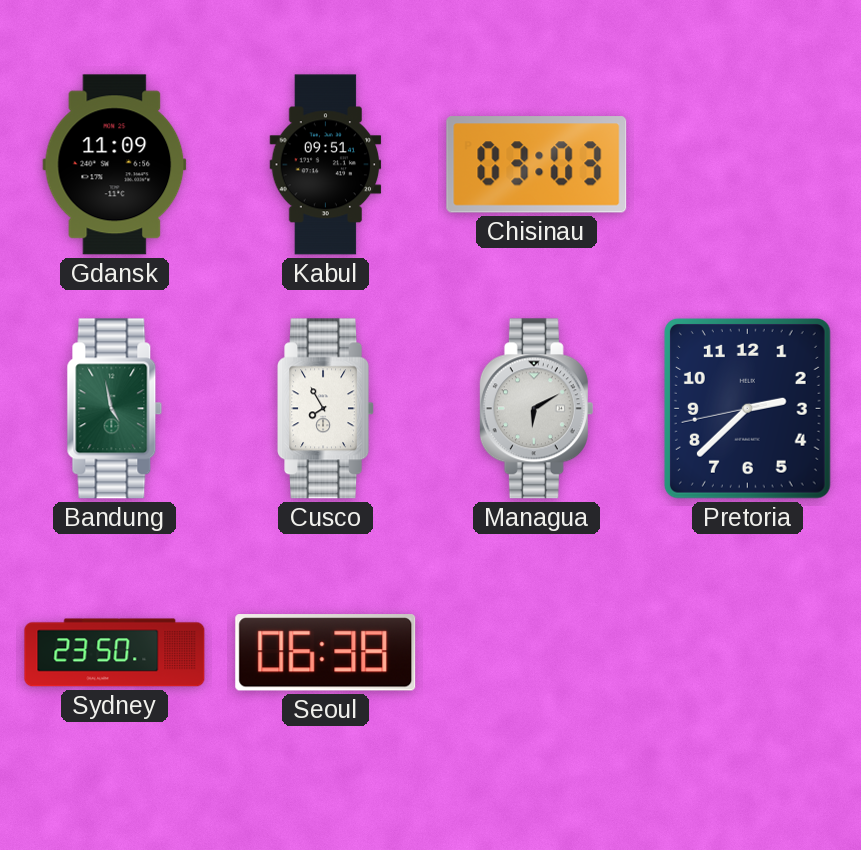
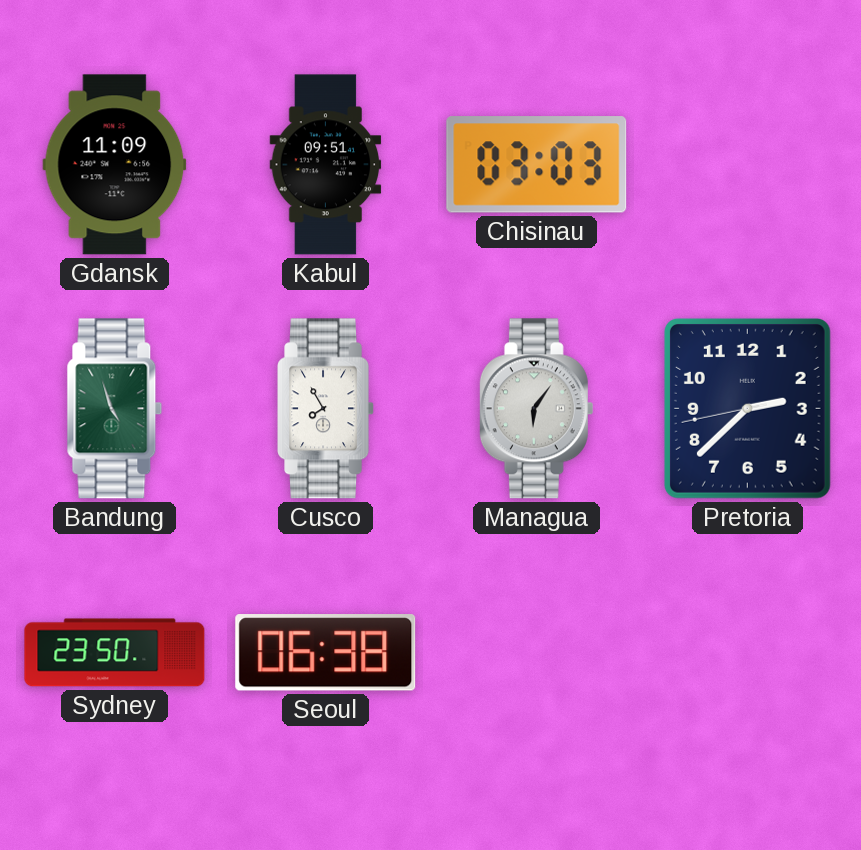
Bandung: 4:58 -> 4:57 (115, 409)
Managua: 6:10 -> 6:06 (536, 409)
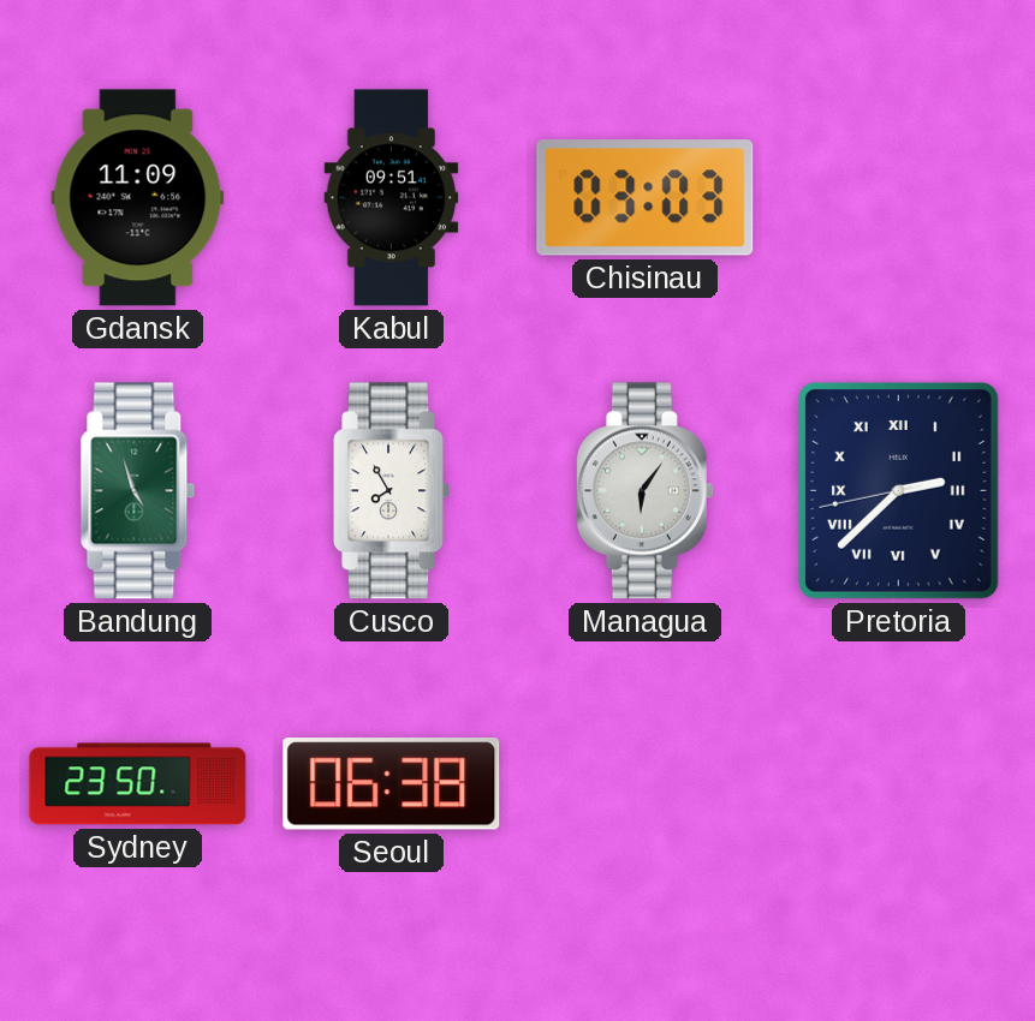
Pretoria numerals: Arabic -> Roman (898, 490)
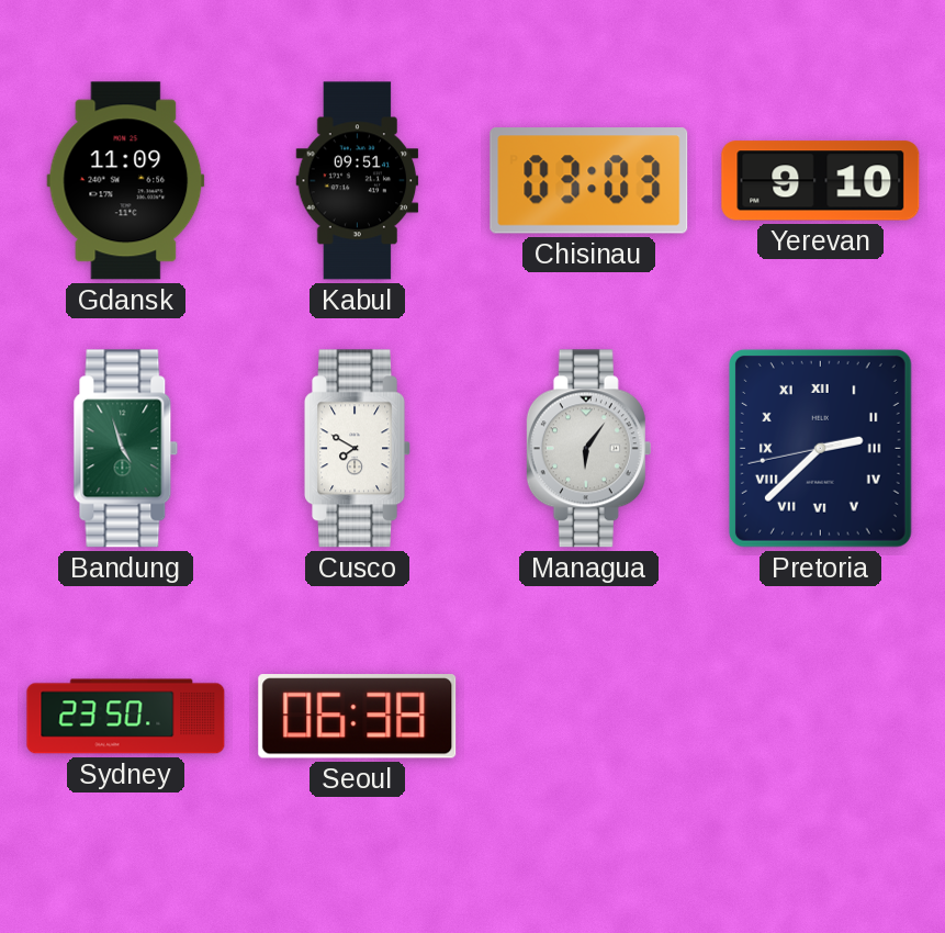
Yerevan: none -> 9:10 (821, 181)
Cusco: 7:55 -> 7:50 (358, 449)
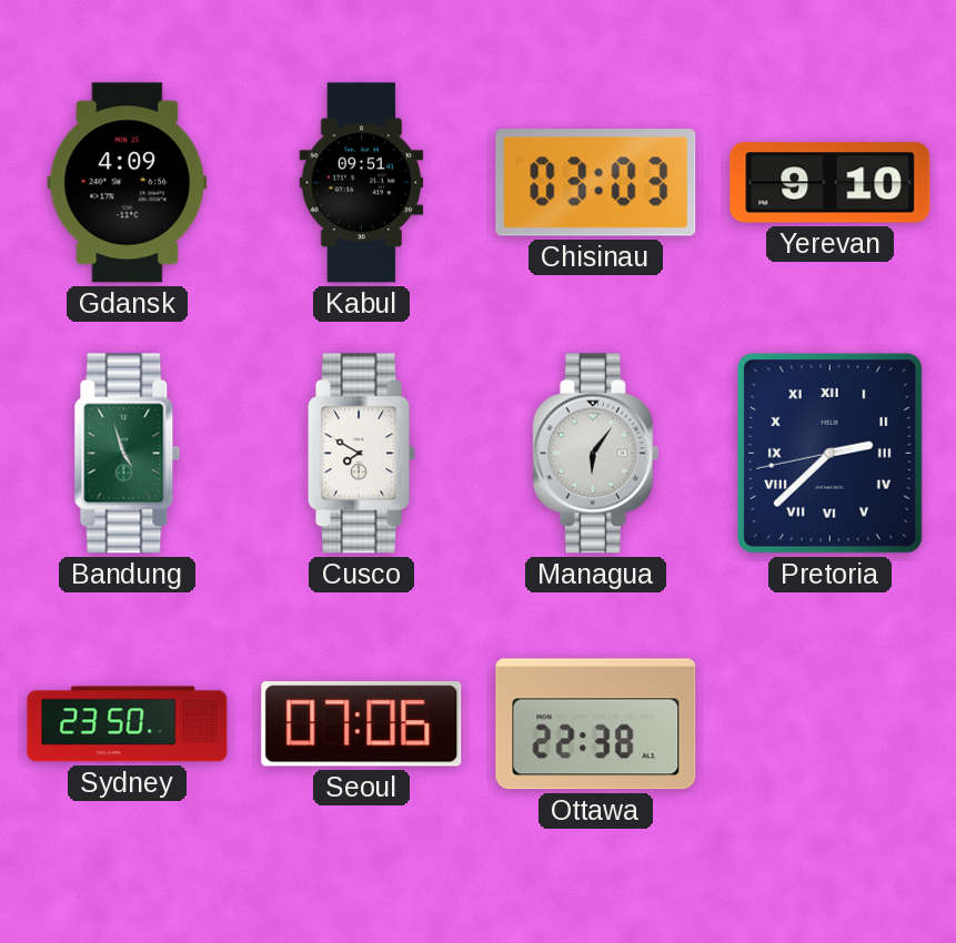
Gdansk: 11:09 -> 4:09 (128, 183)
Seoul: 06:38 -> 07:06 (362, 724)
Ottawa: none -> 22:38 (596, 724)
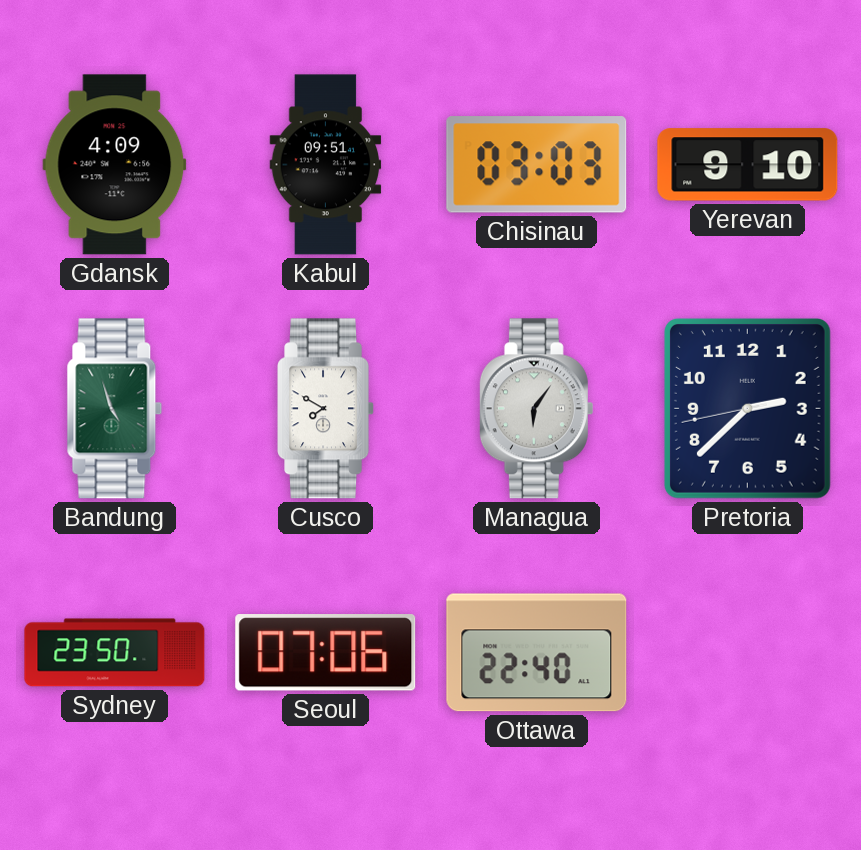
Pretoria numerals: Roman -> Arabic (747, 408)
Ottawa: 22:38 -> 22:40 (537, 653)
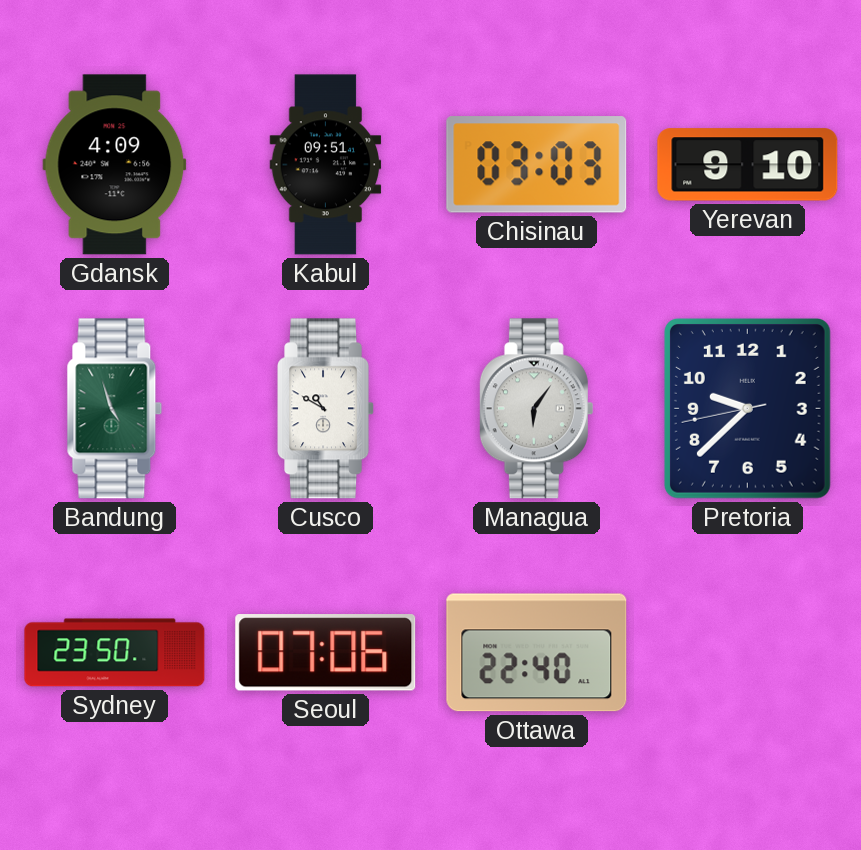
Cusco: 7:50 -> 10:50 (326, 409)
Pretoria: 2:37 -> 9:37 (747, 408)
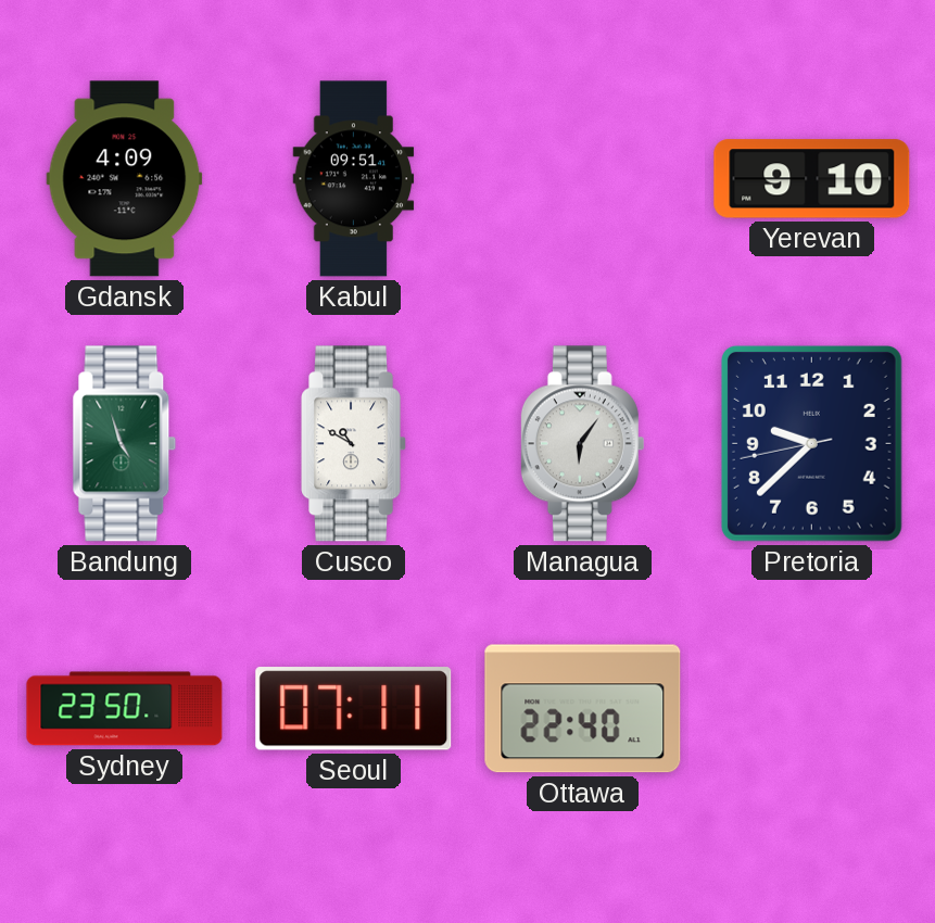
Chisinau: 03:03 -> none (537, 165)
Seoul: 07:06 -> 07:11 (354, 709)
